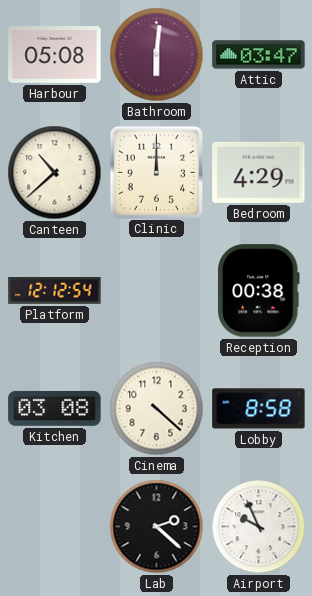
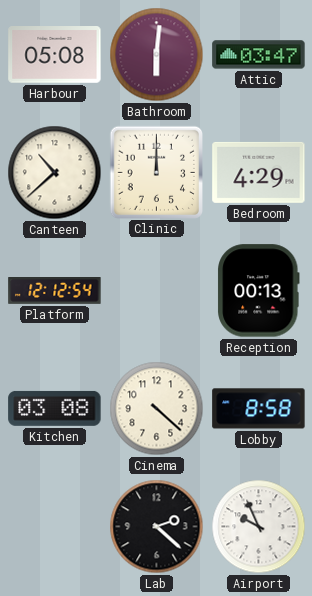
Reception: 00:38 -> 00:13 (259, 291)
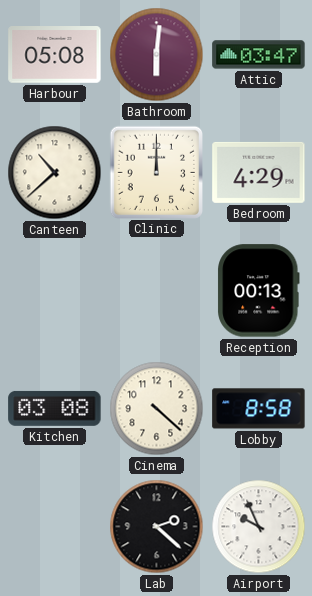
Platform: 12:12 -> none (55, 291)
